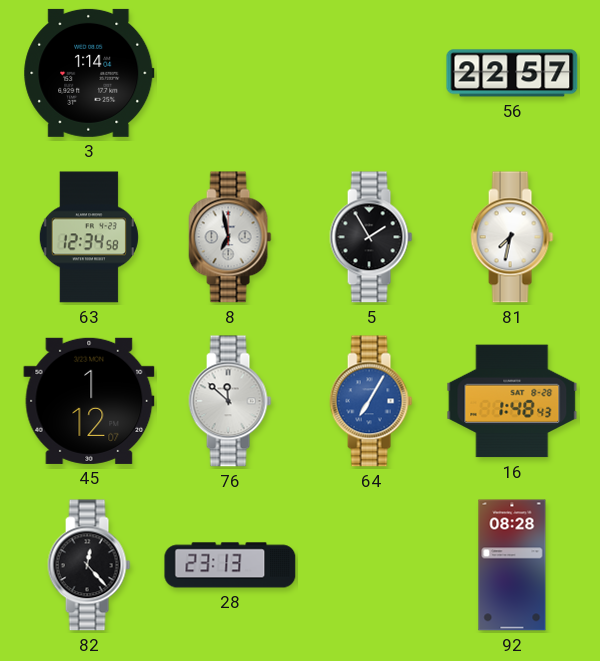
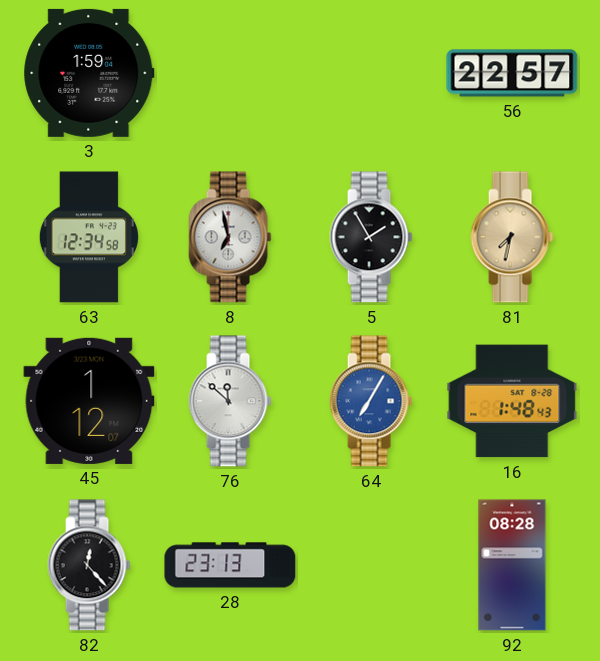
3: 1:14 -> 1:59 (89, 73)
81 dial: white -> champagne (512, 237)
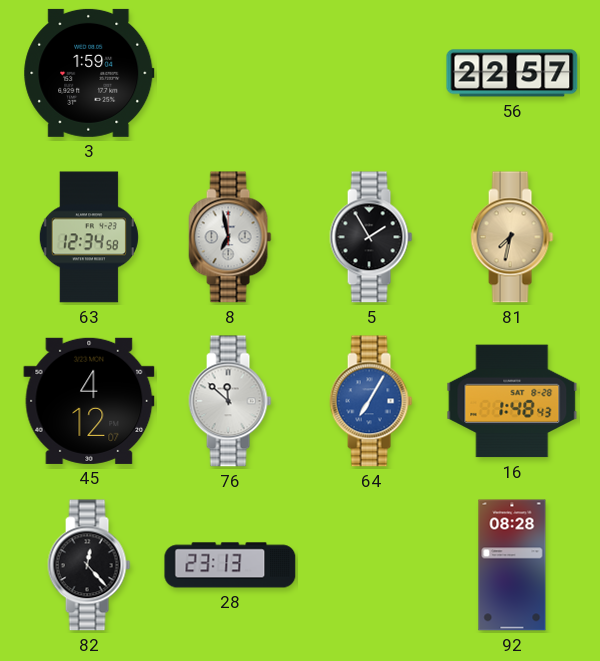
45: 1:12 -> 4:12 (89, 401)
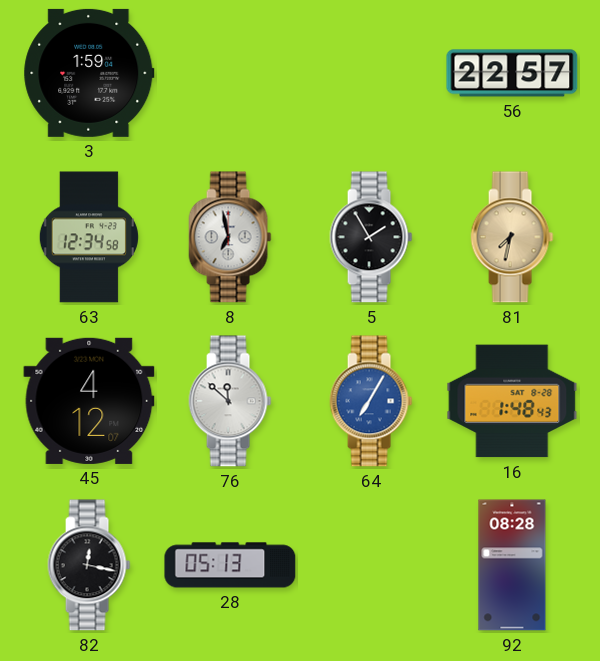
82: 12:23 -> 12:17 (89, 565)
28: 23:13 -> 05:13 (230, 565)
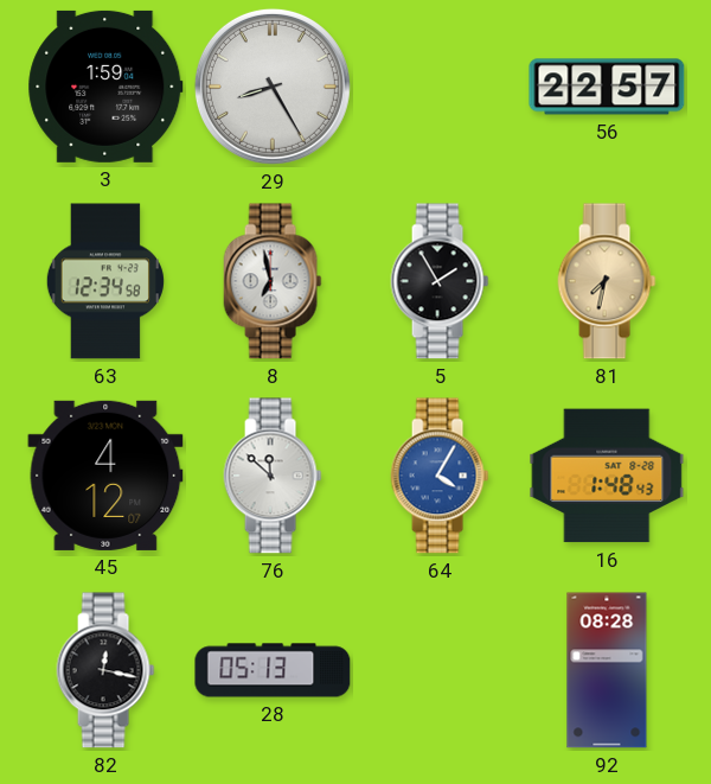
29: none -> 8:25 (273, 87)
64: 7:05 -> 4:05 (440, 476)
